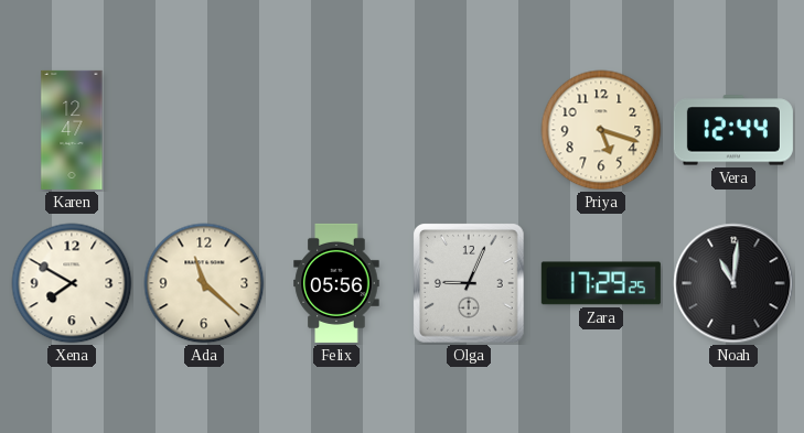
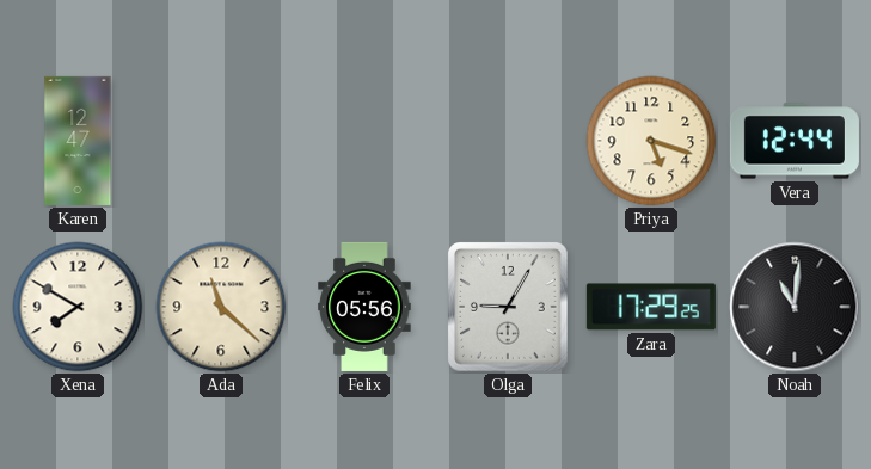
Olga: 9:04 -> 9:05 (508, 307)
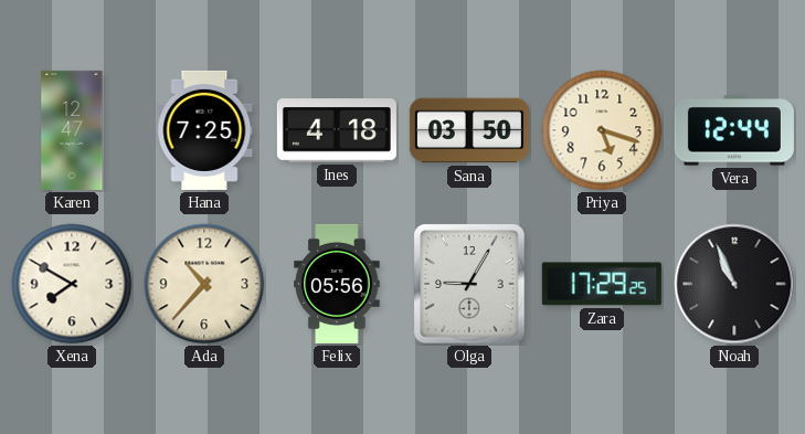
Hana: none -> 7:25 (204, 130)
Ines: none -> 4:18 (337, 130)
Sana: none -> 03:50 (469, 130)
Ada: 11:22 -> 10:37 (204, 284)
Noah: 11:01 -> 10:56 (734, 284)
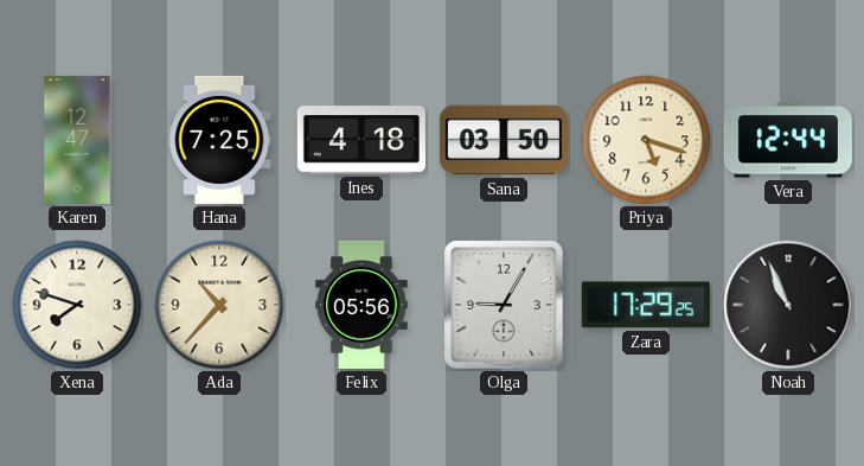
Xena: 7:50 -> 7:48 (77, 305)
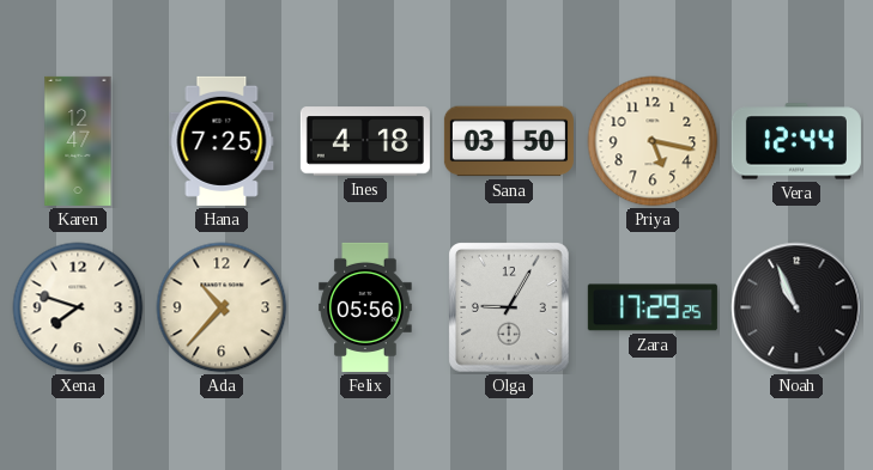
Priya: 5:18 -> 5:17 (653, 141)
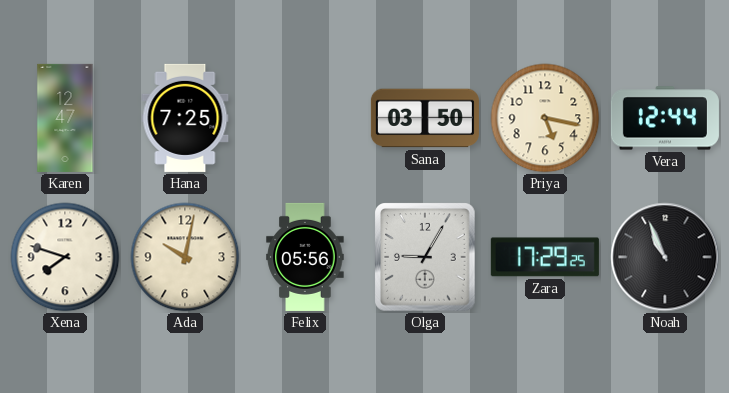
Ines: 4:18 -> none (365, 141)
Ada: 10:37 -> 10:02 (185, 257)
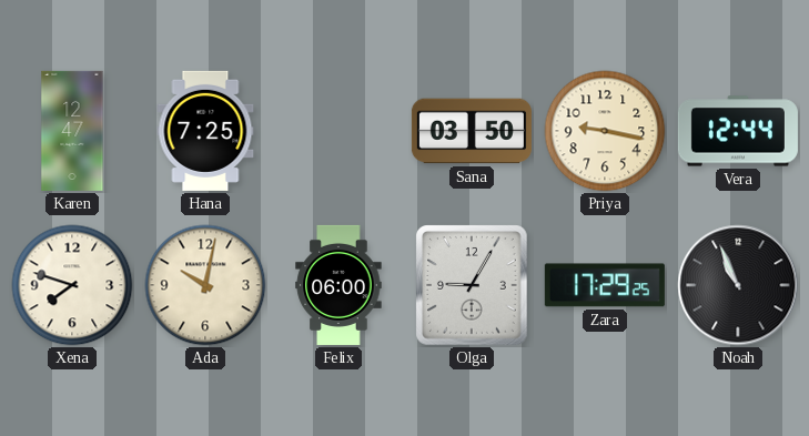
Priya: 5:17 -> 9:17 (605, 131)
Felix: 05:56 -> 06:00 (338, 285)
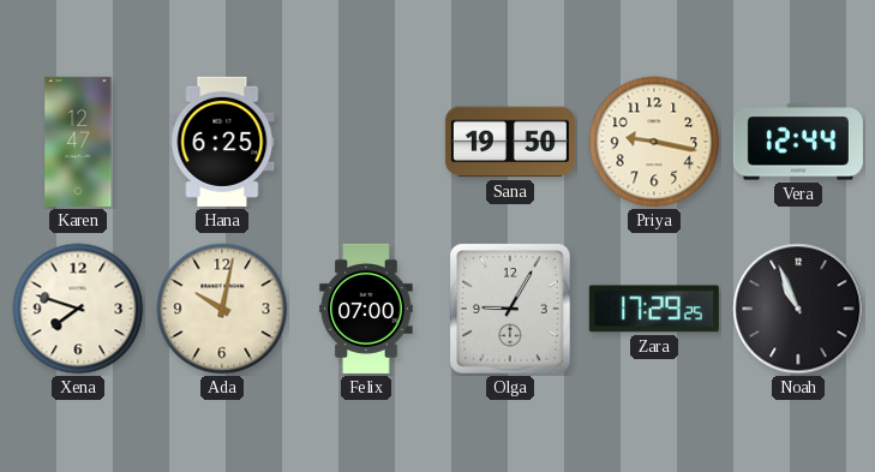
Hana: 7:25 -> 6:25 (222, 142)
Sana: 03:50 -> 19:50 (510, 142)
Felix: 06:00 -> 07:00 (366, 309)
